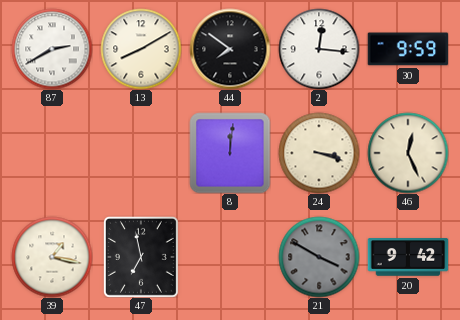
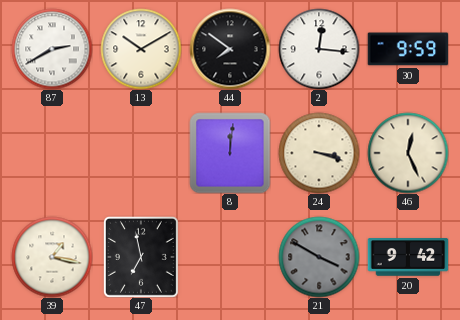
13: 8:10 -> 10:10 (141, 49)
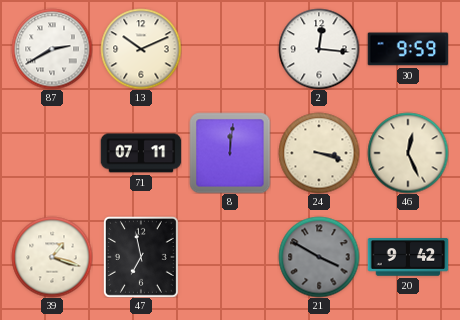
13: 10:10 -> 10:11 (141, 49)
44: 7:51 -> none (230, 49)
71: none -> 07:11 (141, 153)
39: 1:17 -> 1:18 (52, 257)
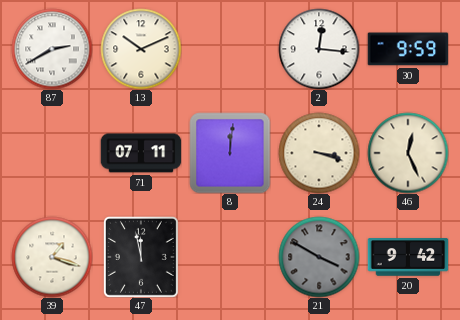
47: 6:58 -> 11:58 (141, 257)
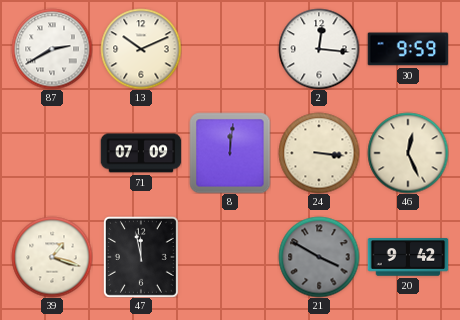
71: 07:11 -> 07:09 (141, 153)
24: 3:18 -> 3:16 (319, 153)
